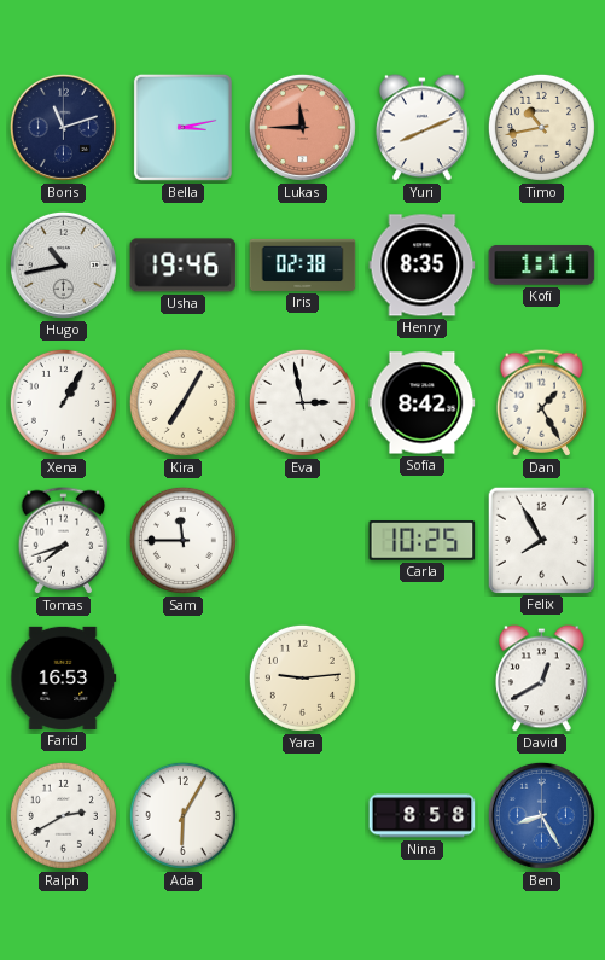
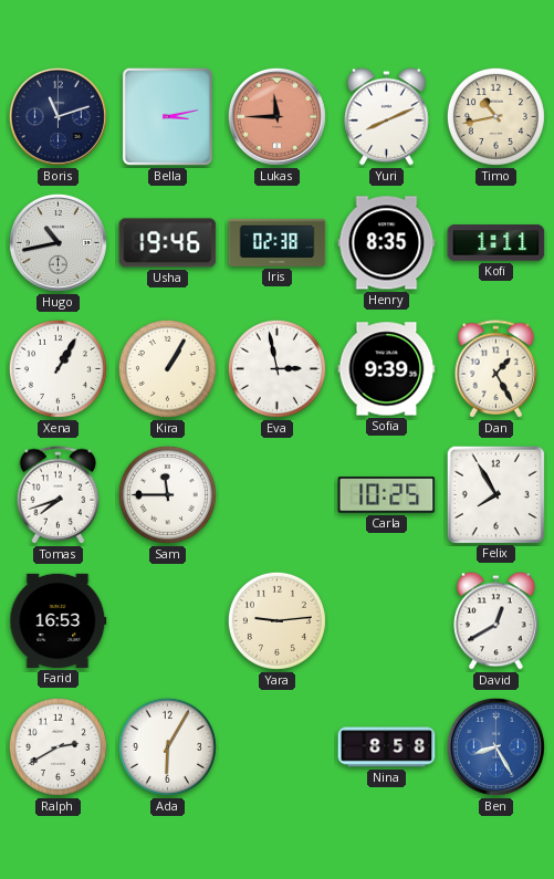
Kira: 7:05 -> 1:05 (167, 368)
Sofia: 8:42 -> 9:39 (387, 369)
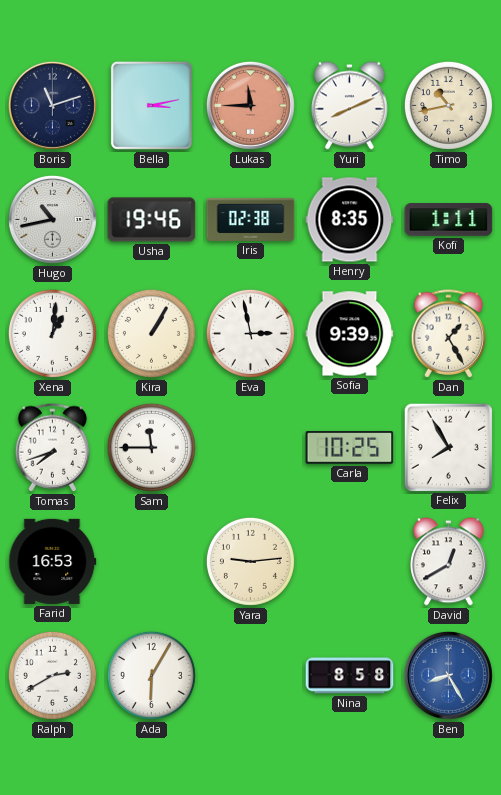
Xena: 1:05 -> 1:01 (52, 333)
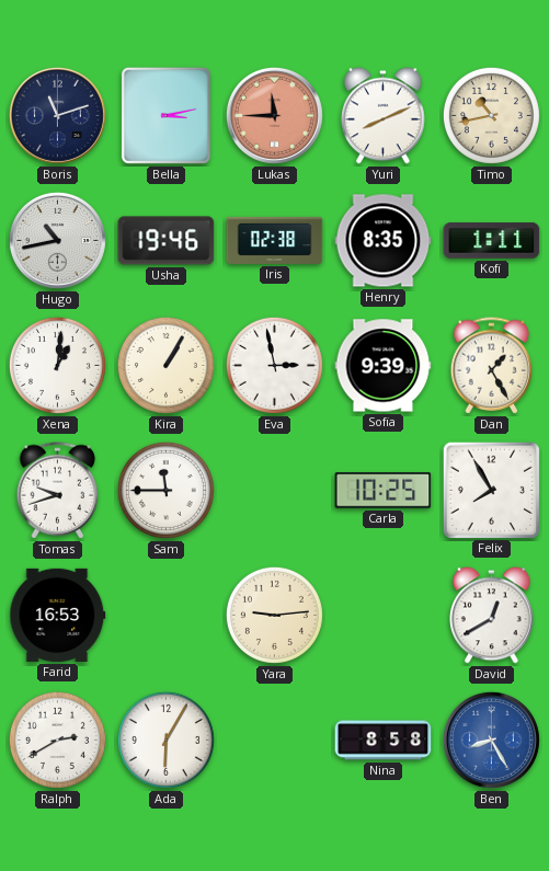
Tomas: 7:42 -> 9:42 (58, 491)
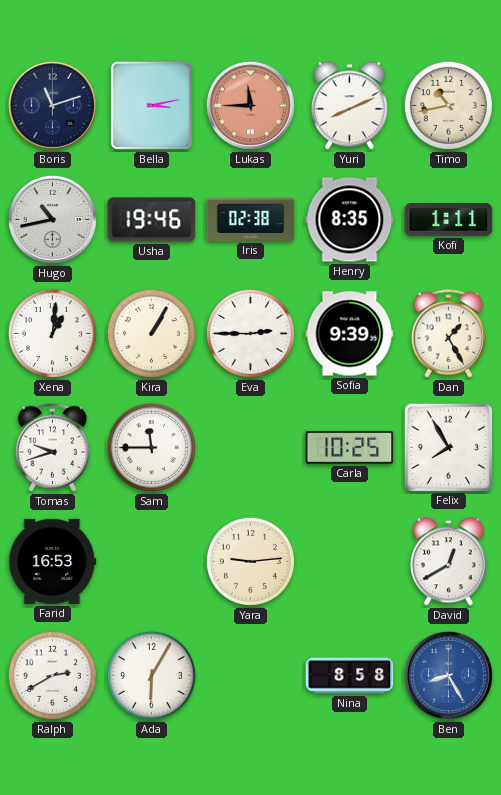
Eva: 2:58 -> 2:45 (250, 333)
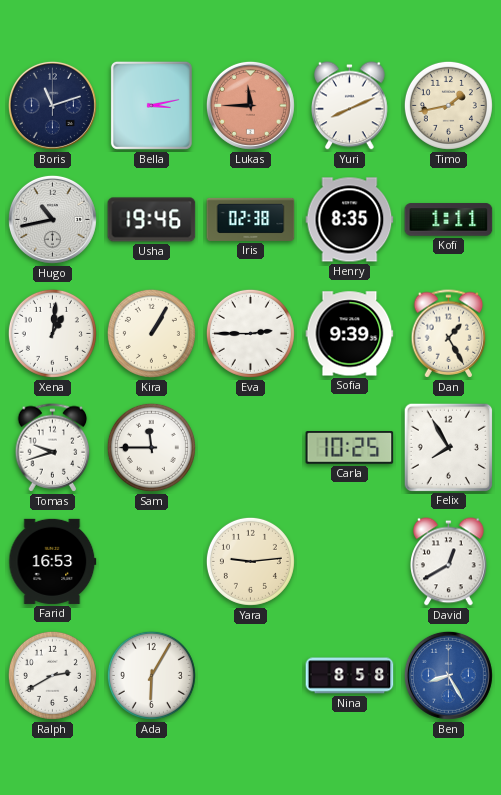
Timo: 10:43 -> 1:43 (448, 105)
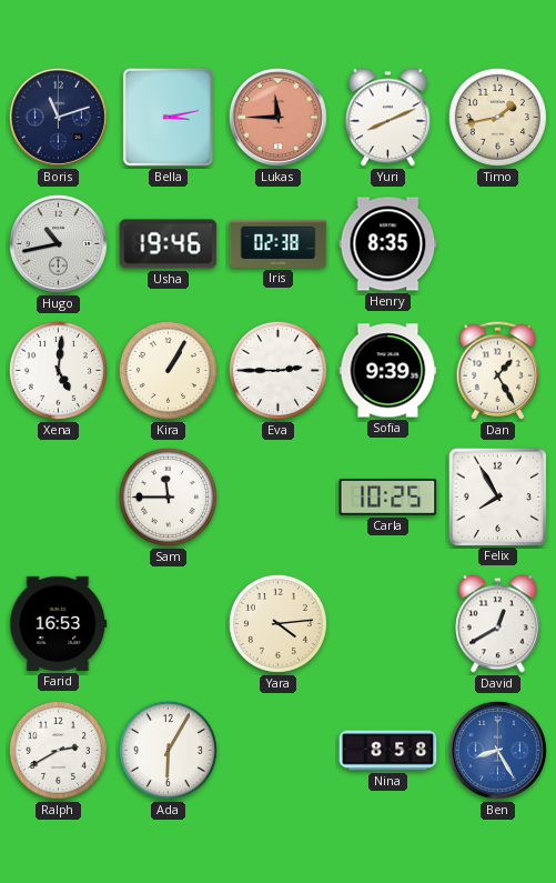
Kofi: 1:11 -> none (449, 220)
Xena: 1:01 -> 5:01 (58, 370)
Tomas: 9:42 -> none (53, 448)
Yara: 9:14 -> 4:14 (277, 623)
